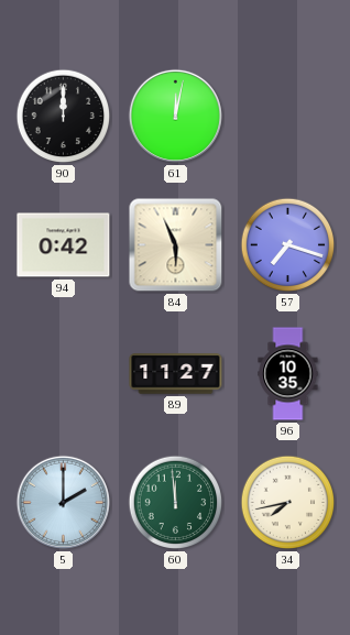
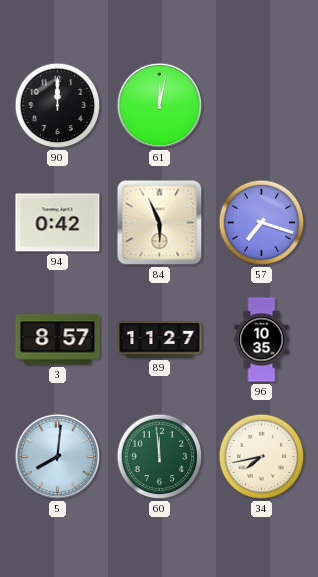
3: none -> 8:57 (58, 340)
5: 2:00 -> 8:01 (57, 456)
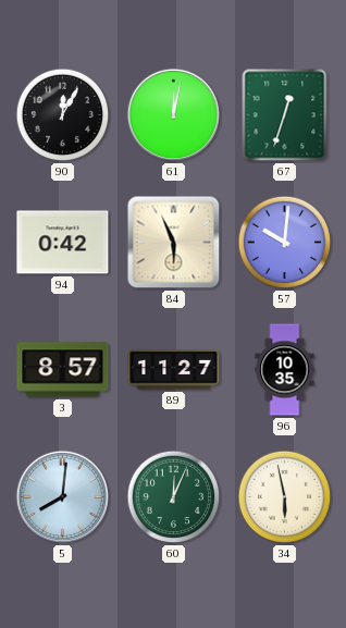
90: 12:00 -> 12:05 (63, 115)
67: none -> 12:33 (285, 115)
57: 7:18 -> 10:01 (285, 243)
60: 11:59 -> 12:04 (174, 497)
34: 7:43 -> 5:58 (285, 497)
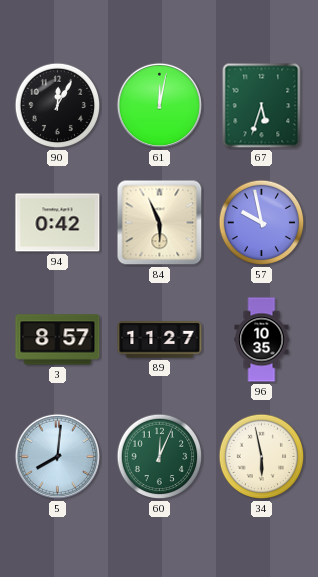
67: 12:33 -> 5:33 (262, 106)
57: 10:01 -> 9:58 (262, 223)
